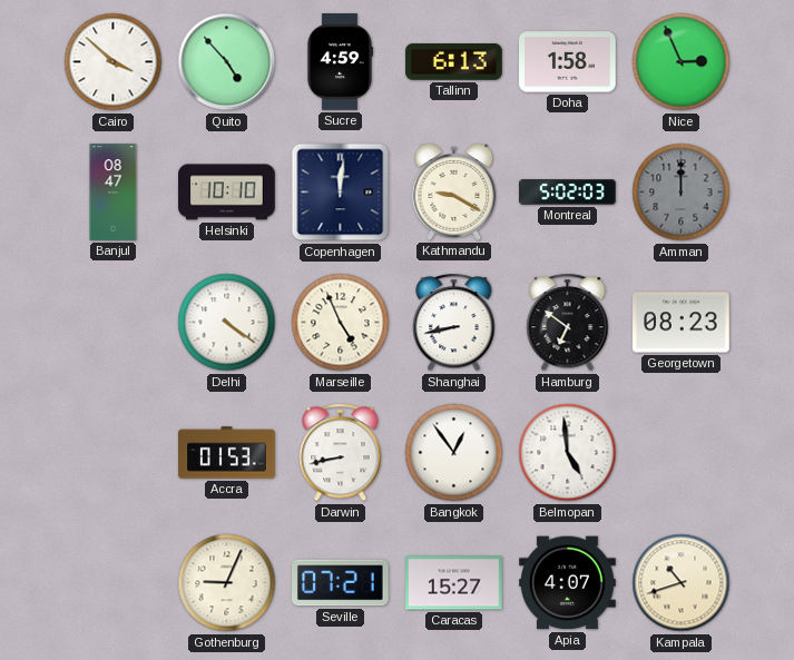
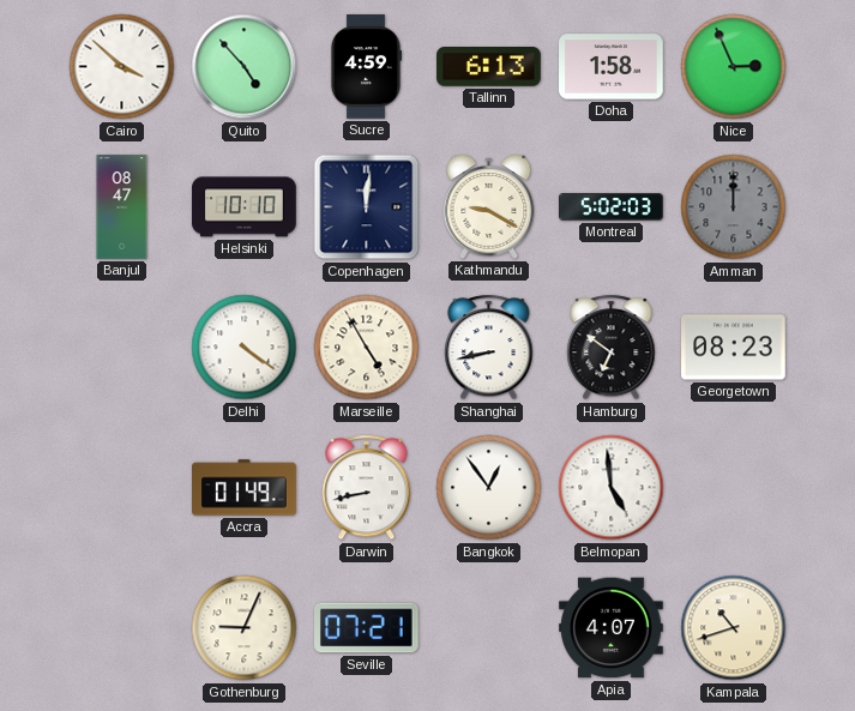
Marseille: 4:56 -> 4:55 (367, 348)
Accra: 01:53 -> 01:49 (245, 488)
Caracas: 15:27 -> none (454, 583)
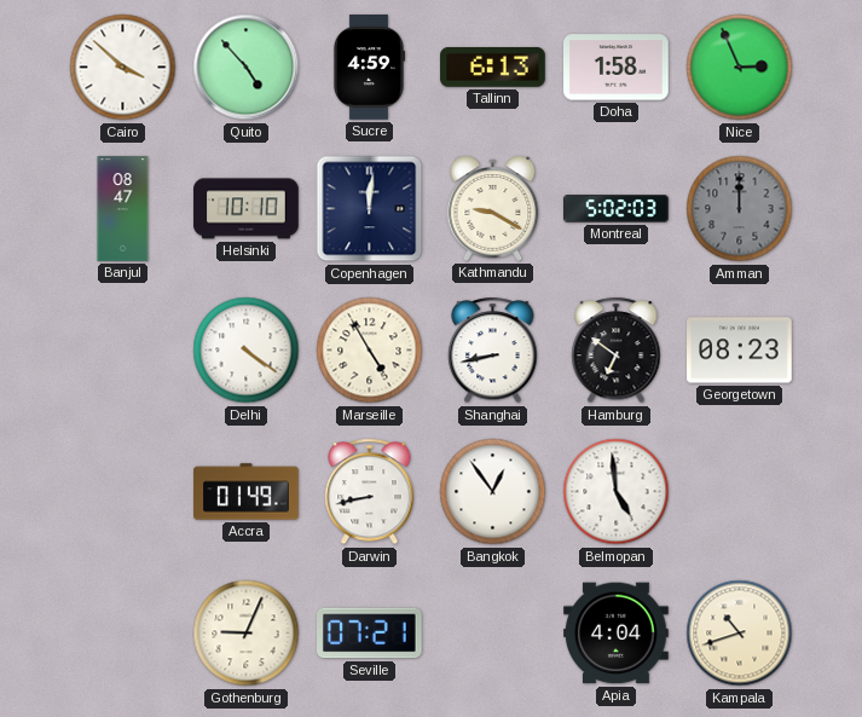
Apia: 4:07 -> 4:04 (617, 634)
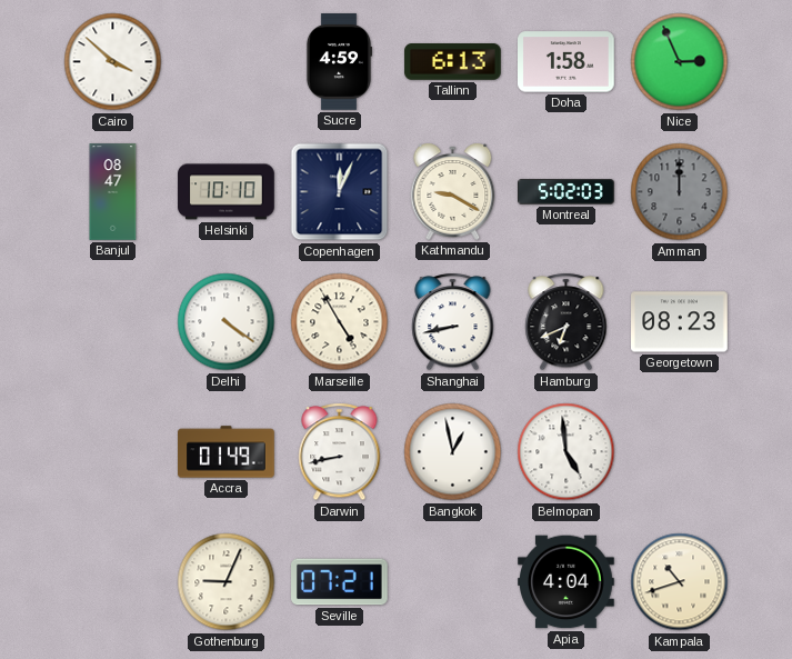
Quito: 4:53 -> none (247, 68)
Copenhagen: 12:01 -> 12:04 (340, 192)
Hamburg: 6:51 -> 6:41 (567, 322)
Bangkok: 12:54 -> 12:58 (453, 452)
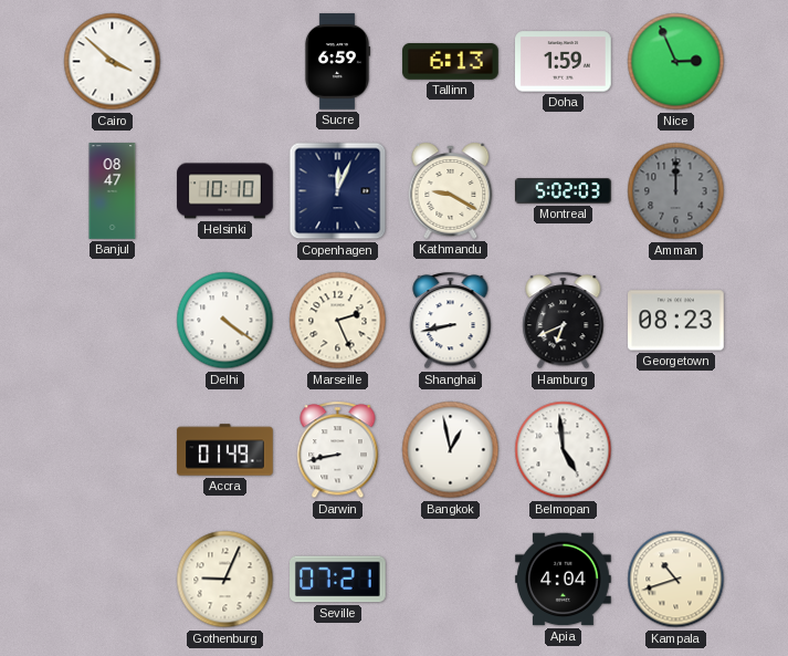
Sucre: 4:59 -> 6:59 (336, 62)
Doha: 1:58 -> 1:59 (564, 62)
Marseille: 4:55 -> 2:26 (338, 321)
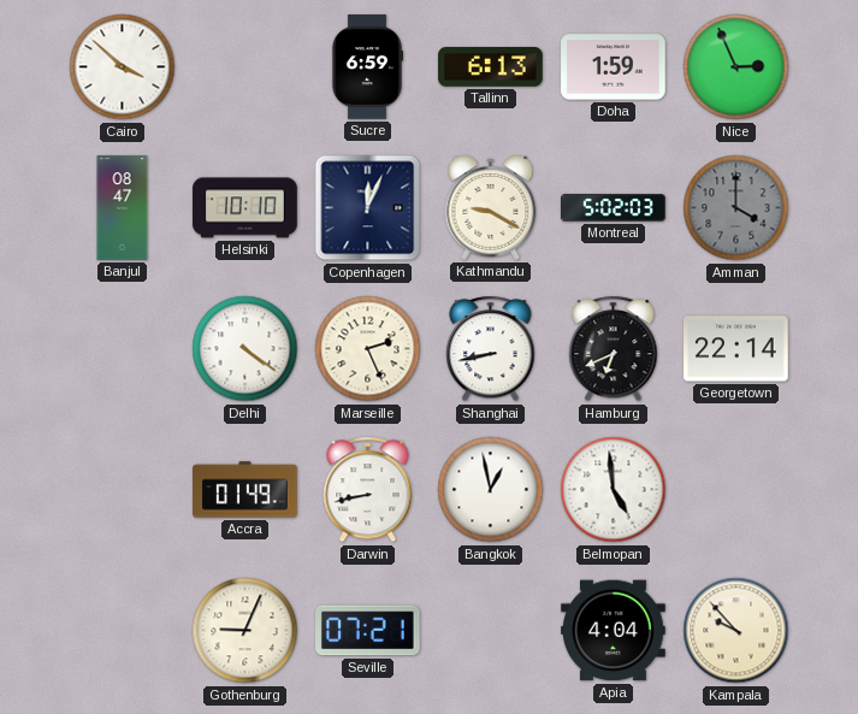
Amman: 12:00 -> 4:00 (736, 208)
Georgetown: 08:23 -> 22:14 (736, 349)
Kampala: 10:42 -> 9:53 (736, 631)
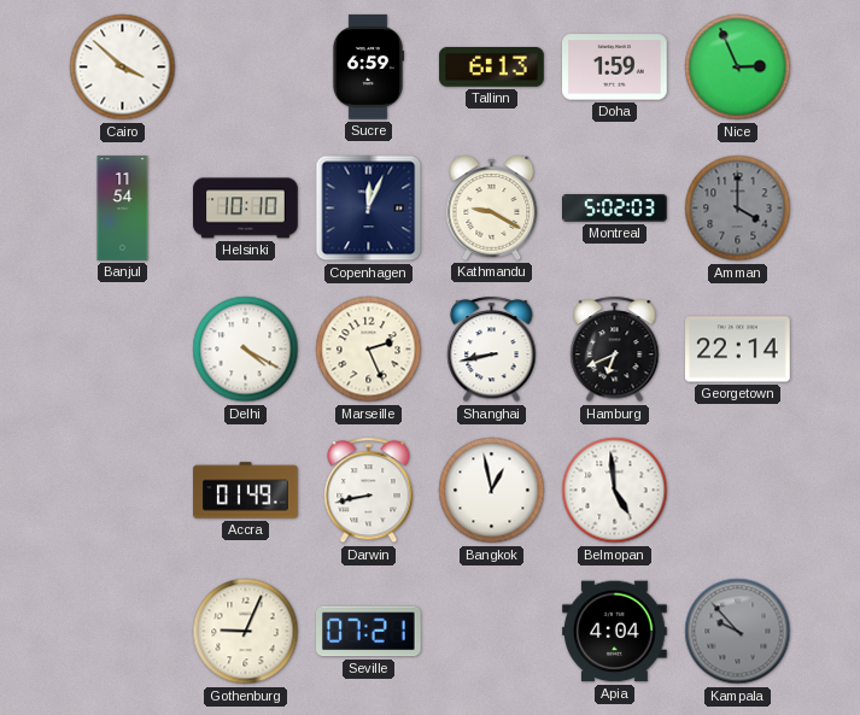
Banjul: 08:47 -> 11:54 (123, 209)
Delhi: 4:21 -> 4:20 (246, 350)
Kampala dial: cream -> grey (738, 632)
